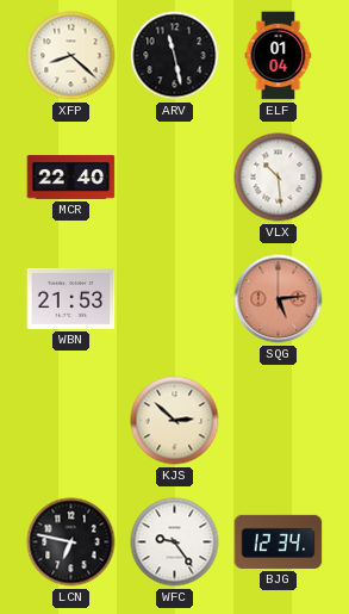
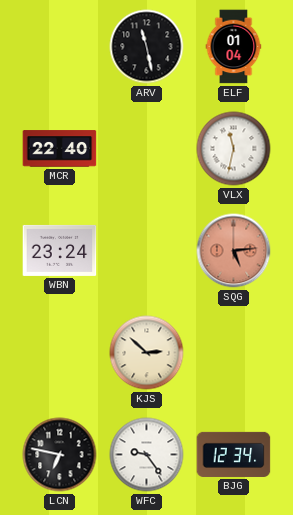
XFP: 8:22 -> none (71, 56)
VLX: 10:29 -> 11:32 (234, 149)
WBN: 21:53 -> 23:24 (60, 250)
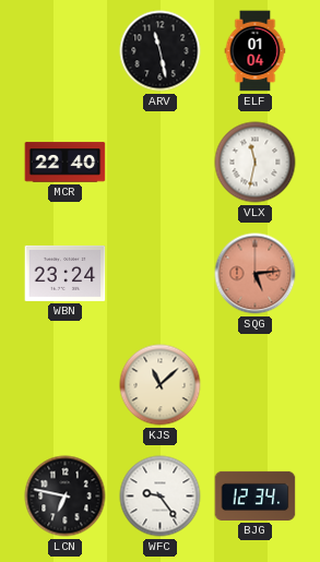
KJS: 2:52 -> 11:08 (161, 385)
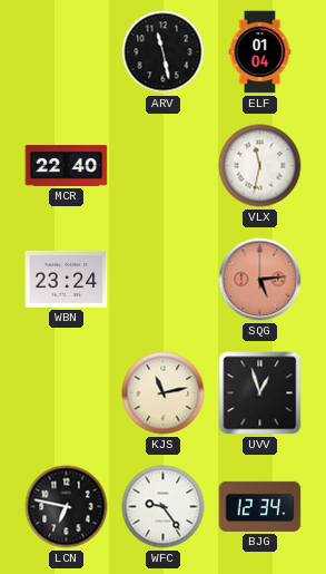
KJS: 11:08 -> 11:13 (164, 393)
UVV: none -> 12:57 (260, 393)
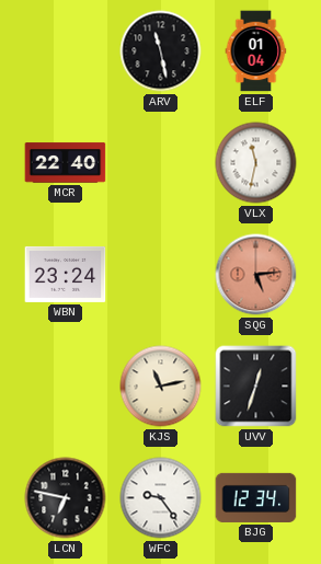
UVV: 12:57 -> 12:33 (256, 387)
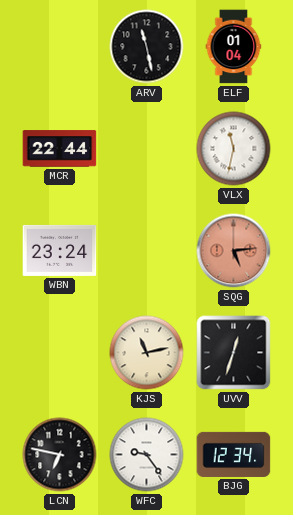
MCR: 22:40 -> 22:44 (60, 149)
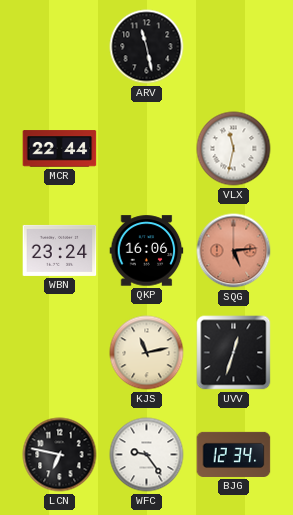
ELF: 01:04 -> none (234, 47)
QKP: none -> 16:06 (147, 251)
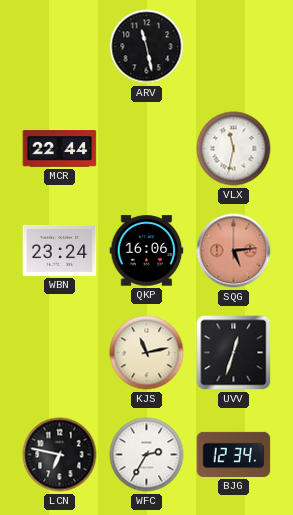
WFC: 9:24 -> 2:35 (147, 455)
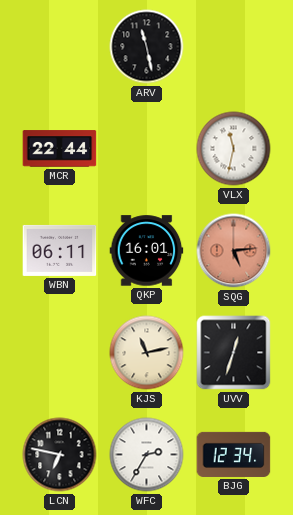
WBN: 23:24 -> 06:11 (60, 250)
QKP: 16:06 -> 16:01 (147, 251)
